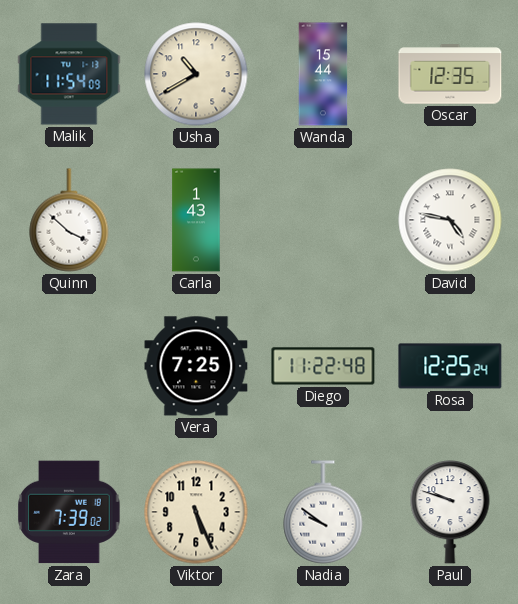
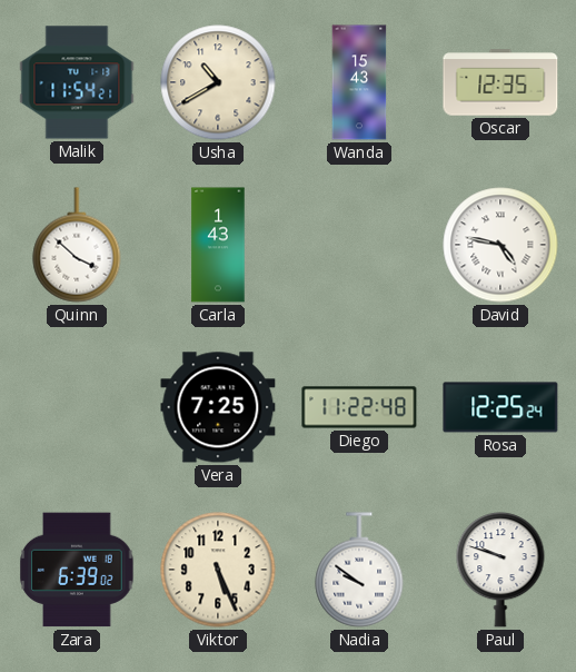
Malik: 11:54:09 -> 11:54:21 (77, 82)
Wanda: 15:44 -> 15:43 (359, 82)
Zara: 7:39 -> 6:39 (77, 570)
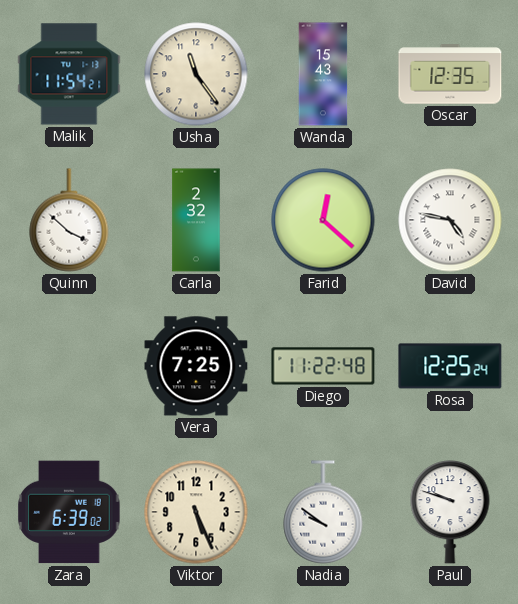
Usha: 10:40 -> 11:24 (196, 74)
Carla: 1:43 -> 2:32 (196, 220)
Farid: none -> 12:22 (323, 220)
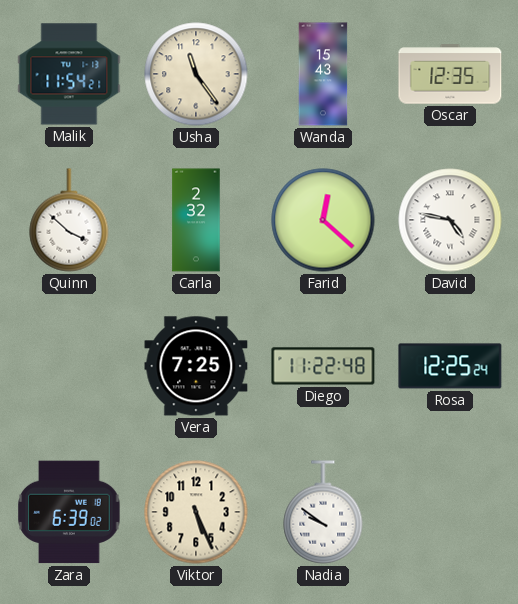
Paul: 9:48 -> none (450, 512)
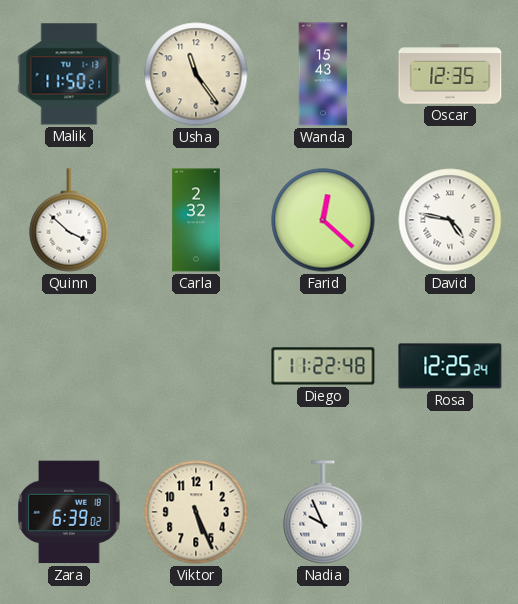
Malik: 11:54 -> 11:50 (69, 74)
Vera: 7:25 -> none (196, 366)
Nadia: 9:51 -> 9:56 (323, 512)
